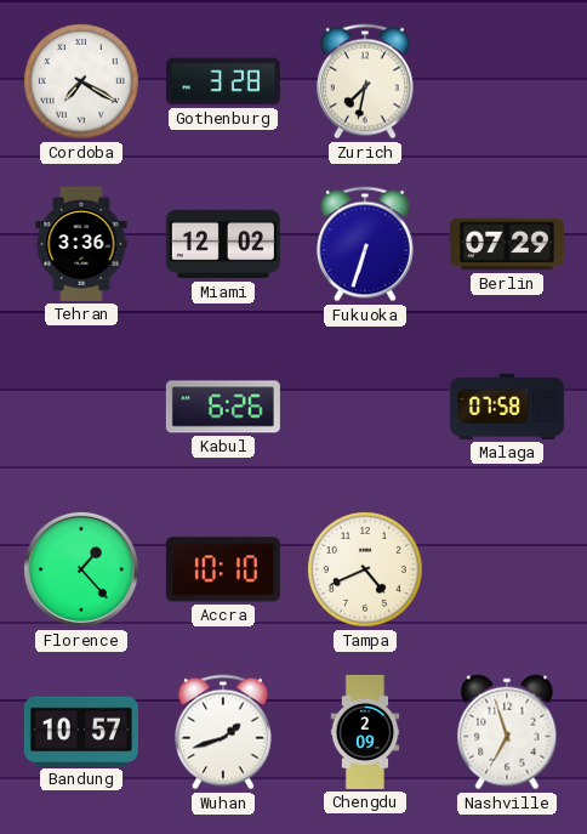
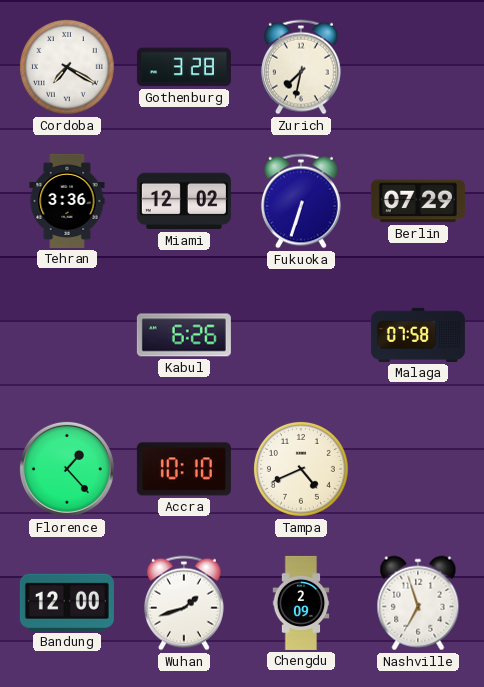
Bandung: 10:57 -> 12:00 (67, 602)
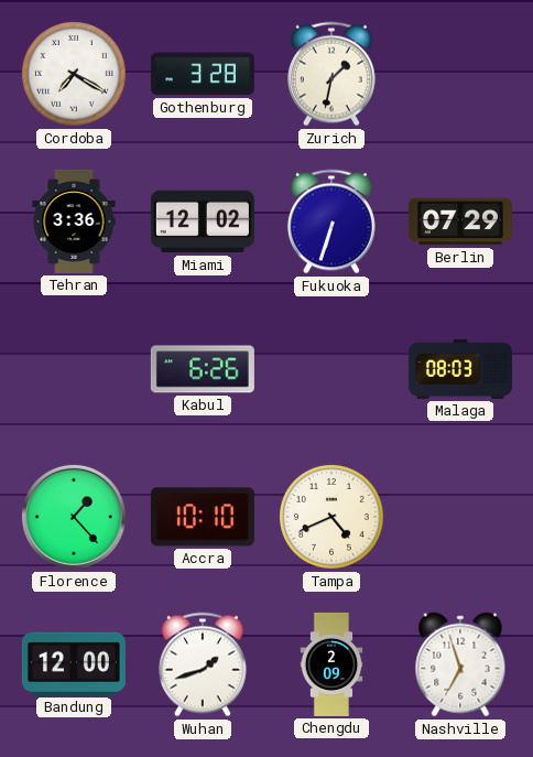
Zurich: 7:32 -> 1:32 (331, 74)
Malaga: 07:58 -> 08:03 (460, 369)
